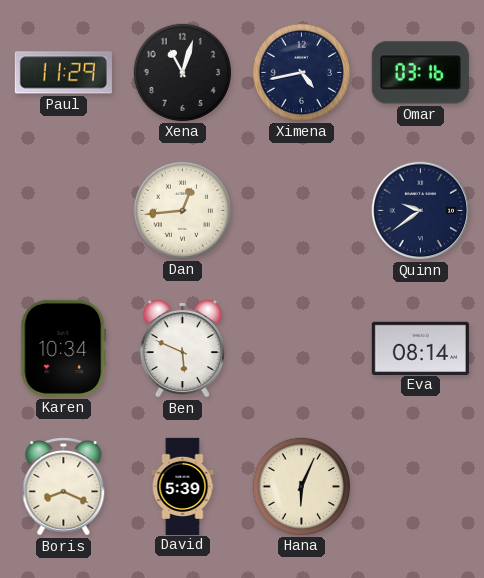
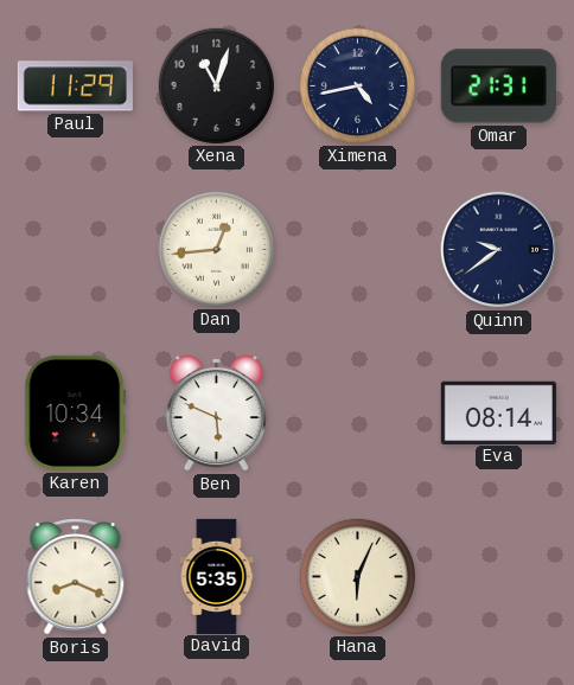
Omar: 03:16 -> 21:31 (498, 87)
David: 5:39 -> 5:35 (217, 576)
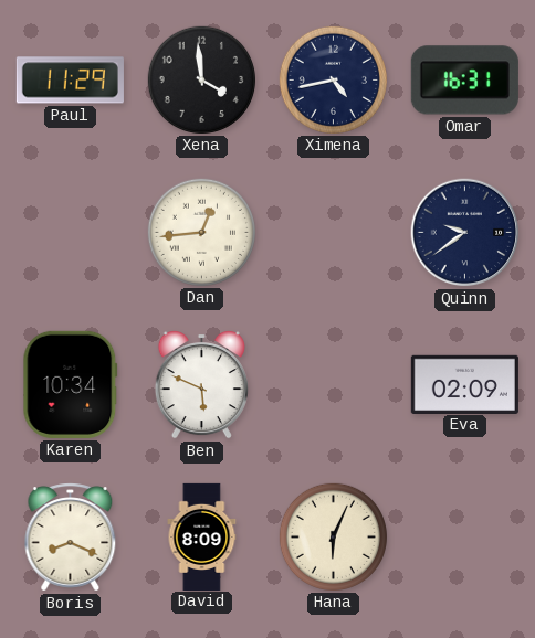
Xena: 11:03 -> 3:59 (201, 79)
Omar: 21:31 -> 16:31 (464, 81)
Eva: 08:14 -> 02:09 (464, 384)
David: 5:35 -> 8:09 (202, 536)
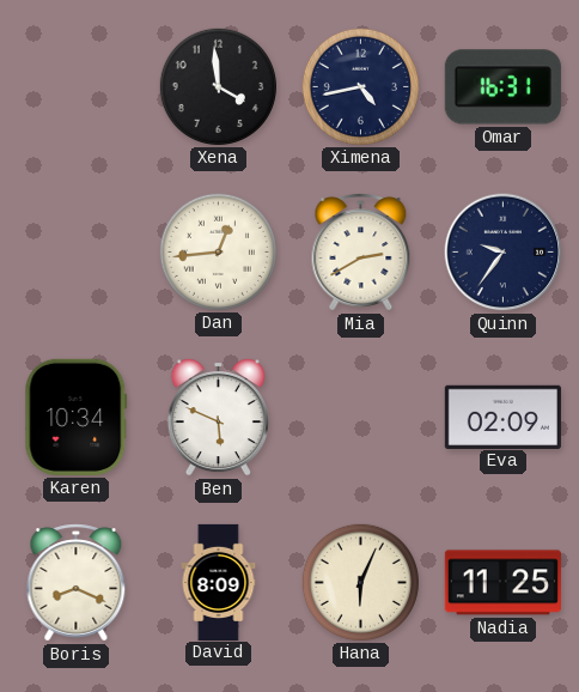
Paul: 11:29 -> none (70, 81)
Mia: none -> 2:40 (361, 253)
Quinn: 9:39 -> 9:36 (504, 253)
Nadia: none -> 11:25 (502, 583)
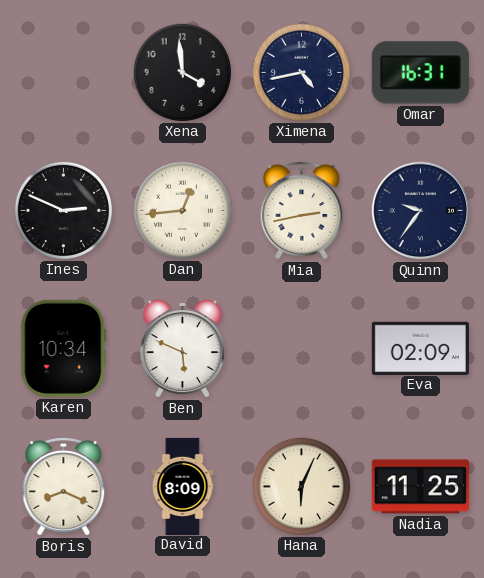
Ines: none -> 2:49 (63, 210)
Mia: 2:40 -> 2:43 (302, 211)
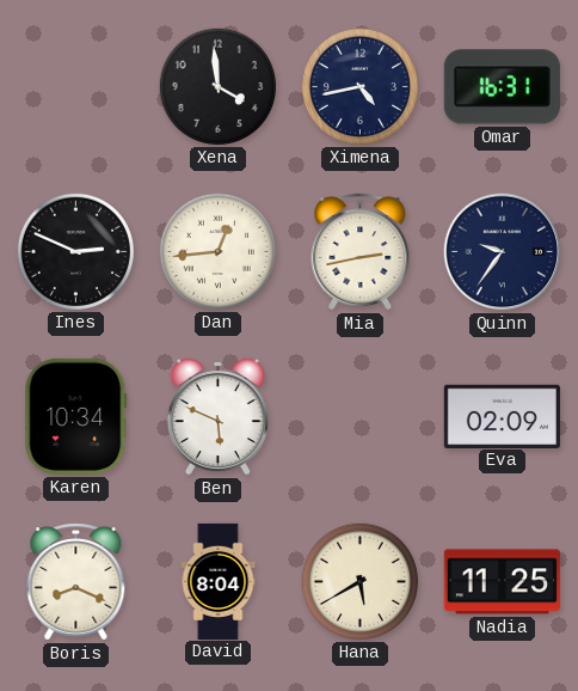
David: 8:09 -> 8:04 (219, 581)
Hana: 6:04 -> 5:40 (359, 581)
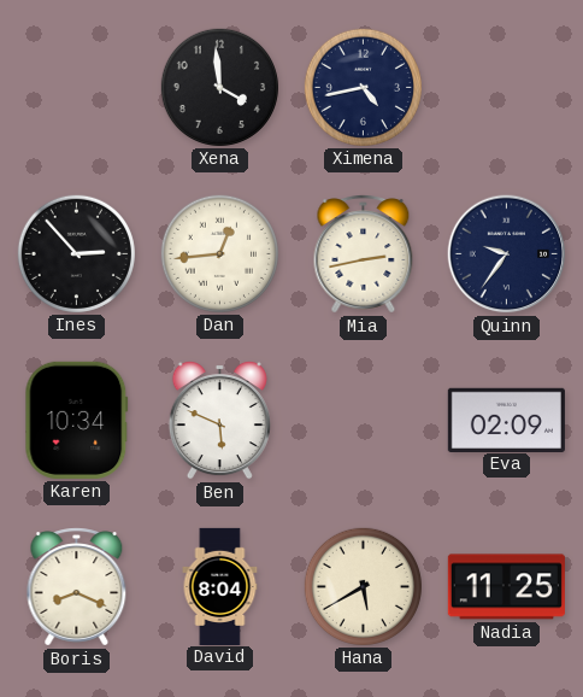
Omar: 16:31 -> none (502, 87)
Ines: 2:49 -> 2:53 (76, 253)
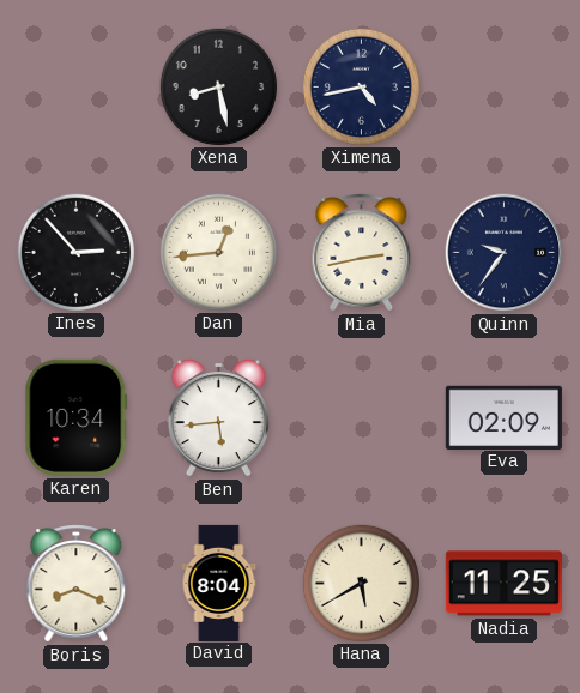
Xena: 3:59 -> 8:28 (218, 86)
Ben: 5:49 -> 5:44 (218, 417)
